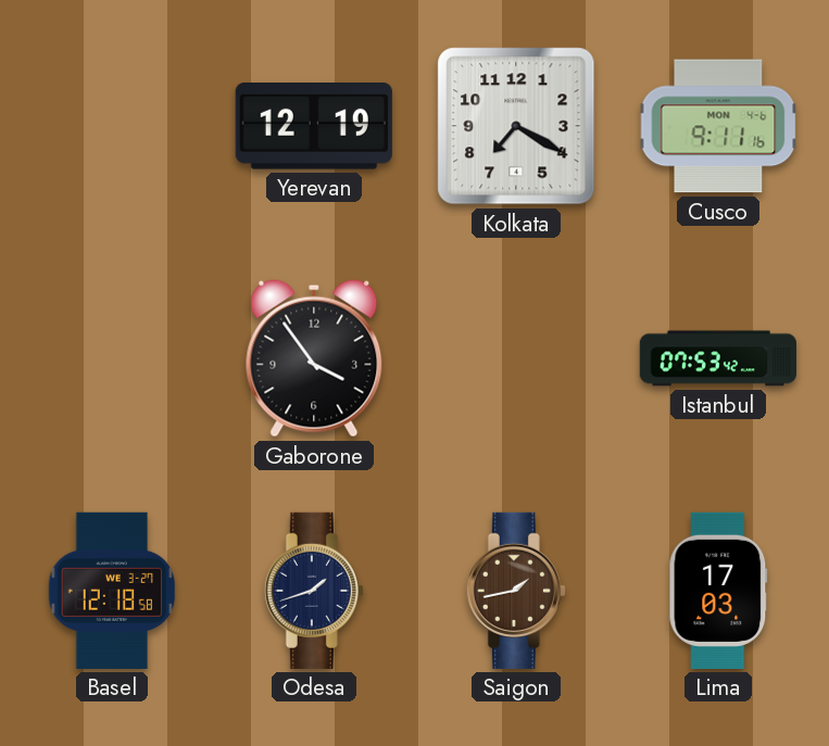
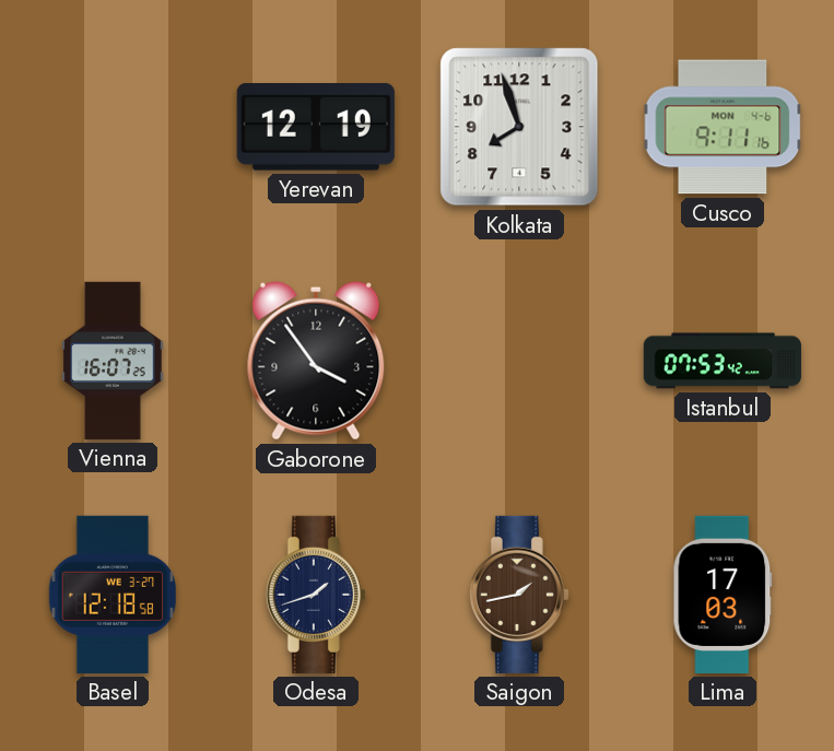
Kolkata: 7:20 -> 7:57 (519, 127)
Vienna: none -> 16:07 (113, 361)
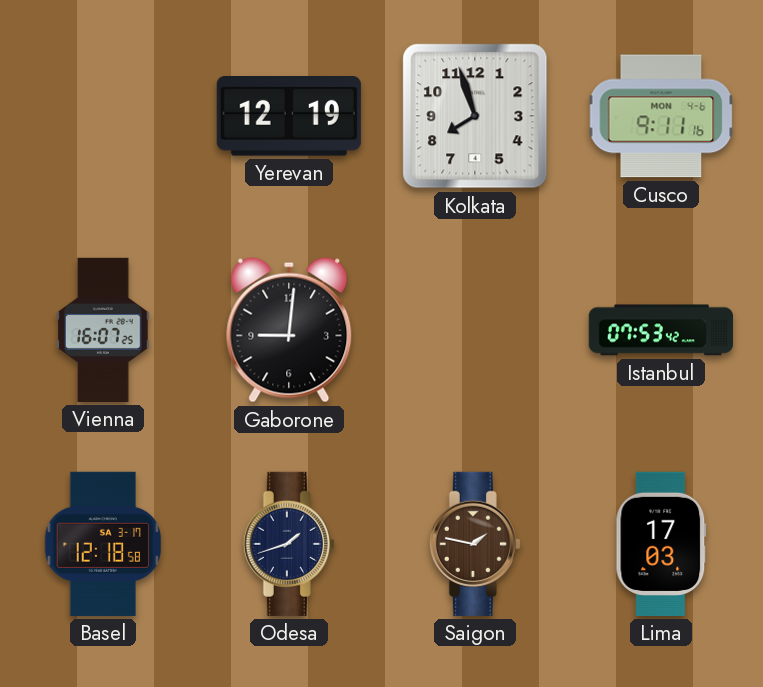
Gaborone: 3:54 -> 9:01 (289, 330)
Basel date: WE 3-27 -> SA 3-17 (103, 544)
Saigon: 1:43 -> 1:47 (475, 544)
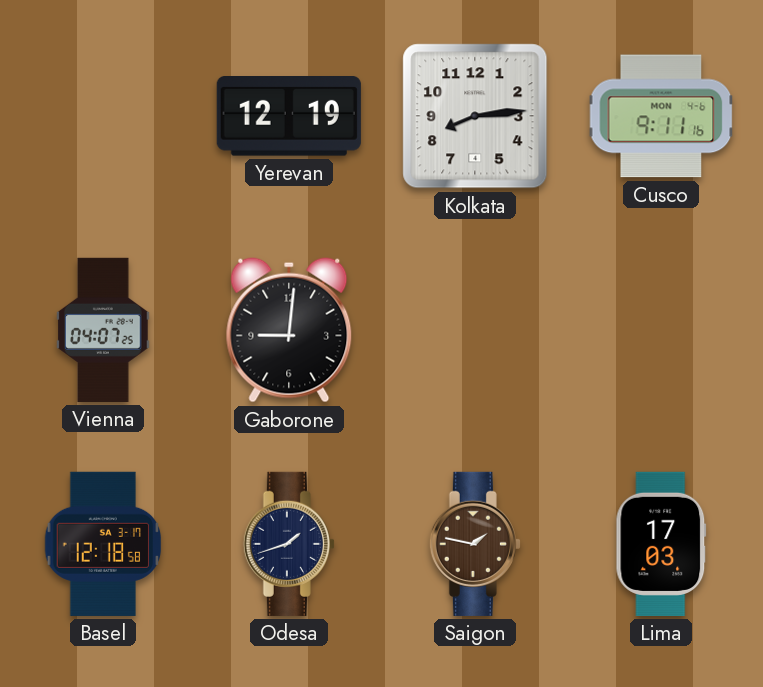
Kolkata: 7:57 -> 8:14 (475, 116)
Vienna: 16:07 -> 04:07 (103, 330)
Istanbul: 07:53 -> none (661, 330)
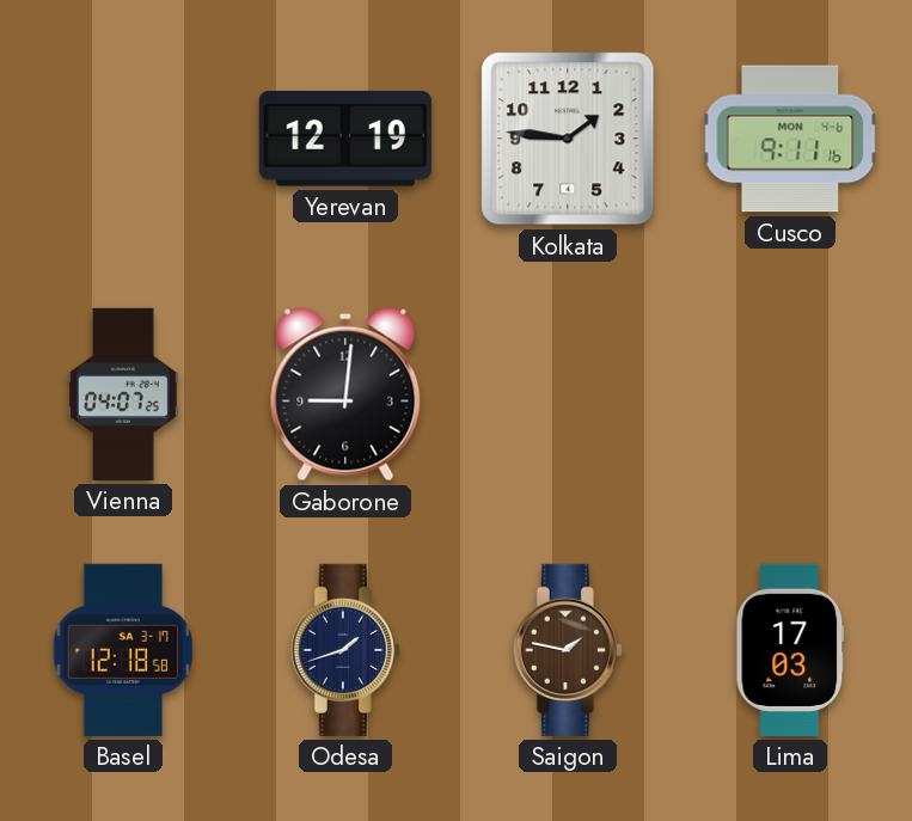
Kolkata: 8:14 -> 1:46 (568, 139)
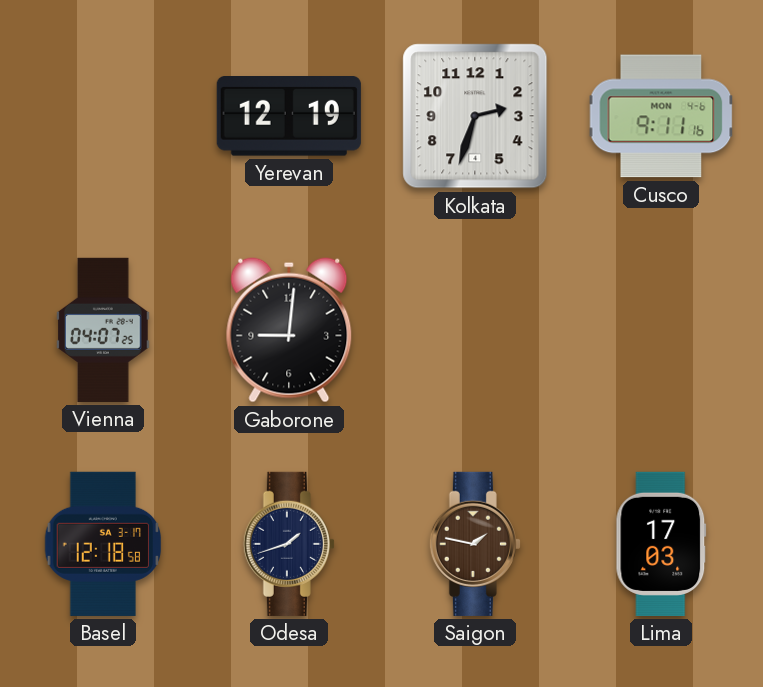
Kolkata: 1:46 -> 2:33 (475, 116)
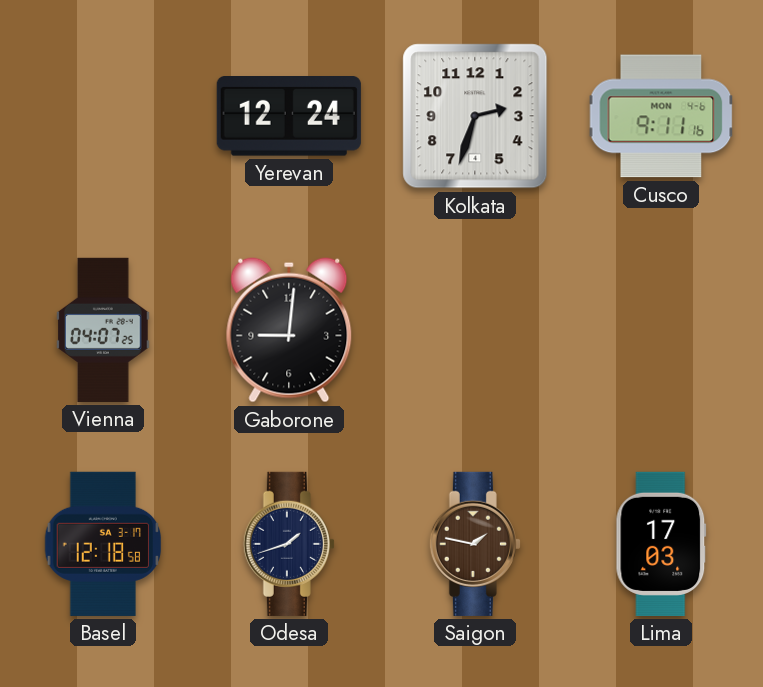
Yerevan: 12:19 -> 12:24 (289, 116)
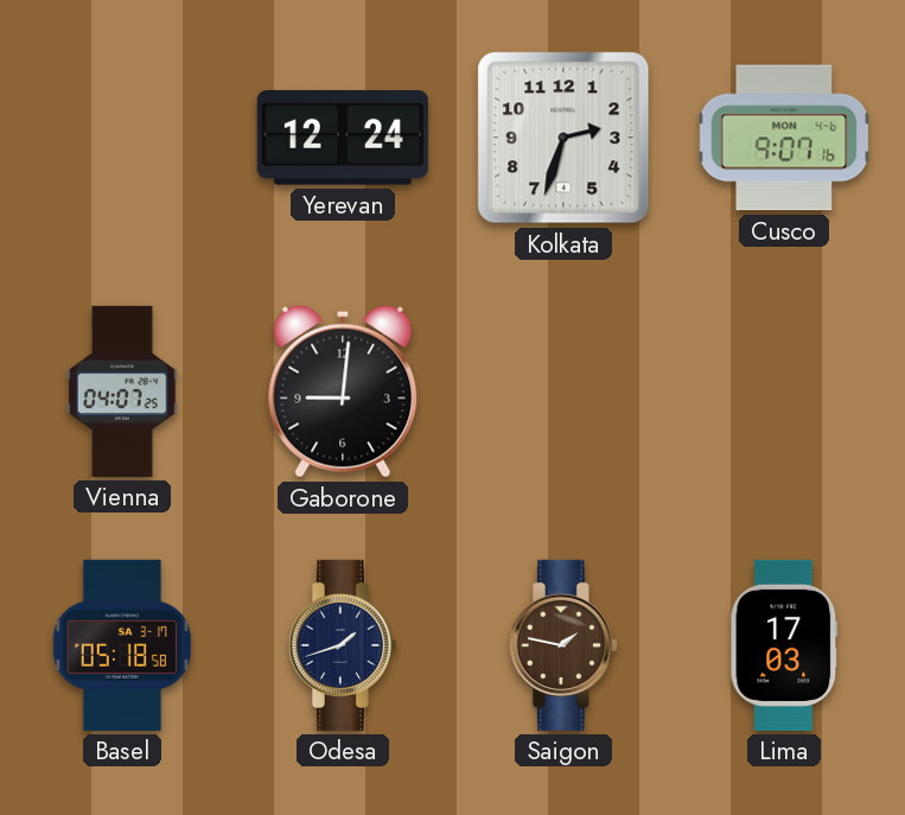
Cusco: 9:11 -> 9:07 (784, 138)
Basel: 12:18 -> 05:18 (122, 645)
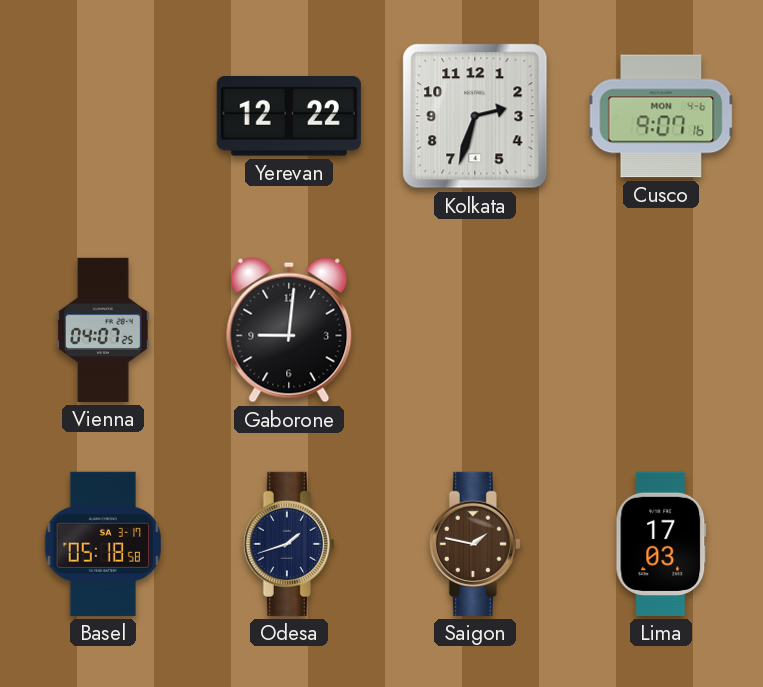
Yerevan: 12:24 -> 12:22 (289, 116)
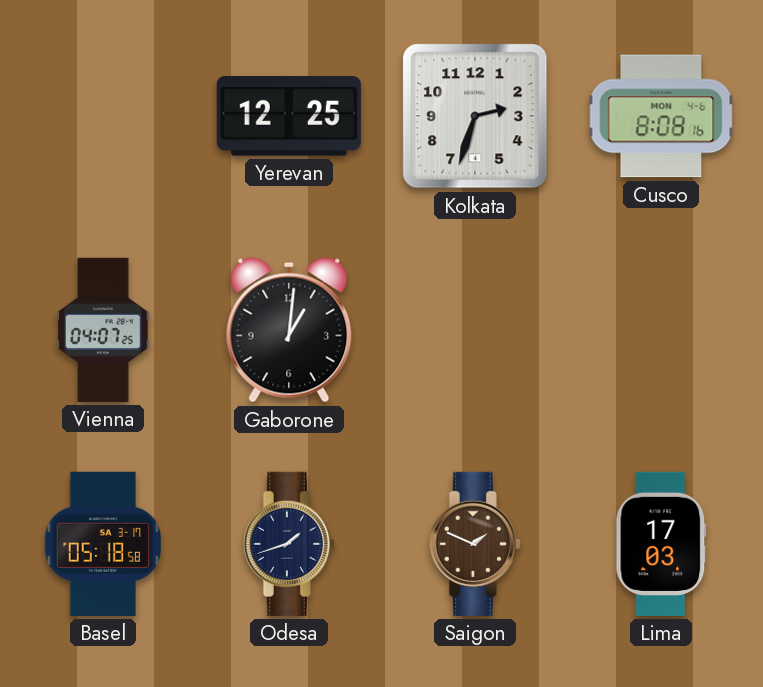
Yerevan: 12:22 -> 12:25 (289, 116)
Cusco: 9:07 -> 8:08 (661, 116)
Gaborone: 9:01 -> 1:01 (289, 330)
Saigon: 1:47 -> 1:49 (475, 544)
